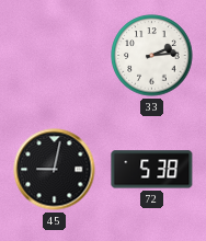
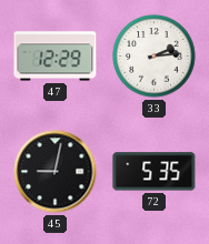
47: none -> 12:29 (56, 57)
72: 5:38 -> 5:35 (155, 172)
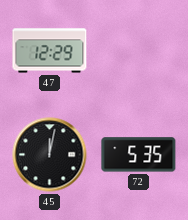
33: 2:14 -> none (155, 57)
45: 9:02 -> 12:02 (50, 155)
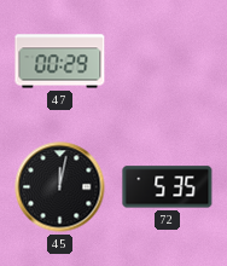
47: 12:29 -> 00:29 (60, 62)
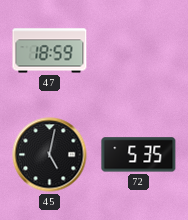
47: 00:29 -> 18:59 (50, 51)
45: 12:02 -> 5:02 (50, 155)
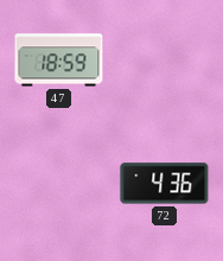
45: 5:02 -> none (50, 155)
72: 5:35 -> 4:36 (165, 184)
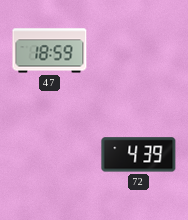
72: 4:36 -> 4:39 (139, 155)
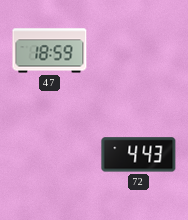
72: 4:39 -> 4:43 (139, 155)
